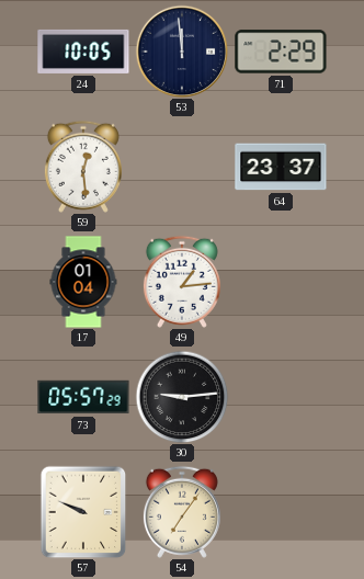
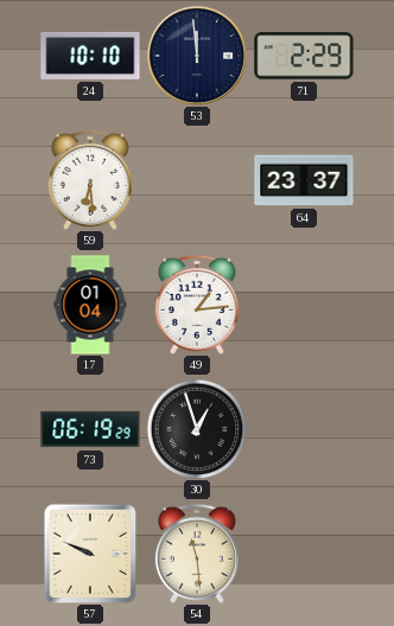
24: 10:05 -> 10:10 (90, 56)
59: 12:29 -> 6:29 (90, 180)
73: 05:57 -> 06:19 (90, 429)
30: 9:14 -> 12:57 (197, 429)
54: 7:06 -> 11:29 (197, 554)
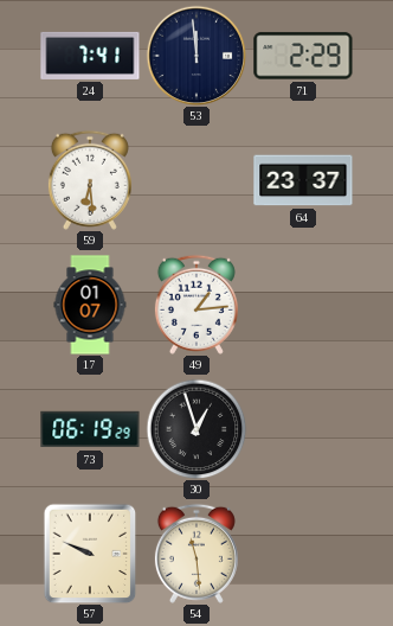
24: 10:10 -> 7:41 (90, 56)
17: 01:04 -> 01:07 (90, 305)
